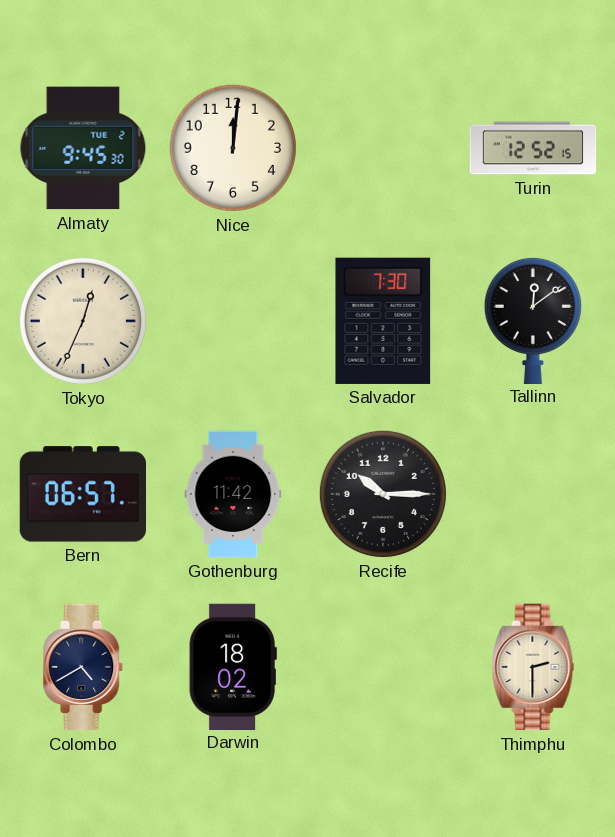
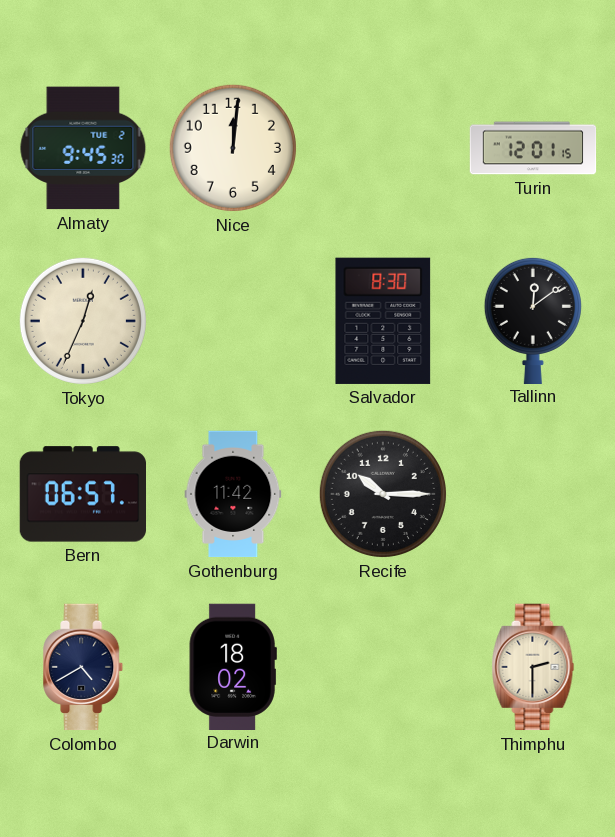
Turin: 12:52 -> 12:01 (533, 148)
Salvador: 7:30 -> 8:30 (383, 321)
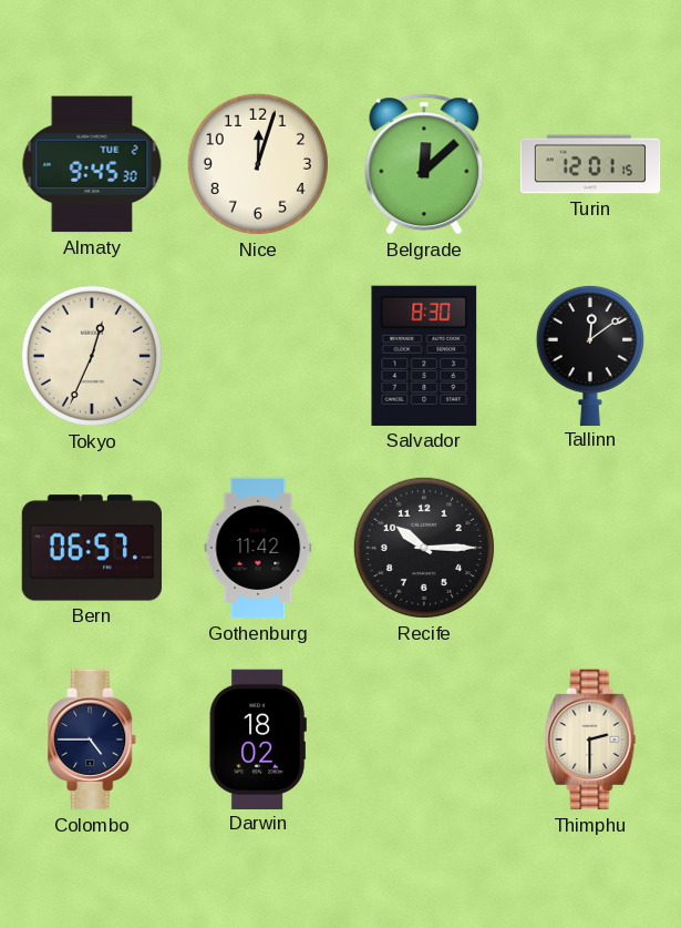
Nice: 12:01 -> 12:03 (258, 164)
Belgrade: none -> 12:08 (424, 164)
Colombo: 4:40 -> 4:45 (93, 740)
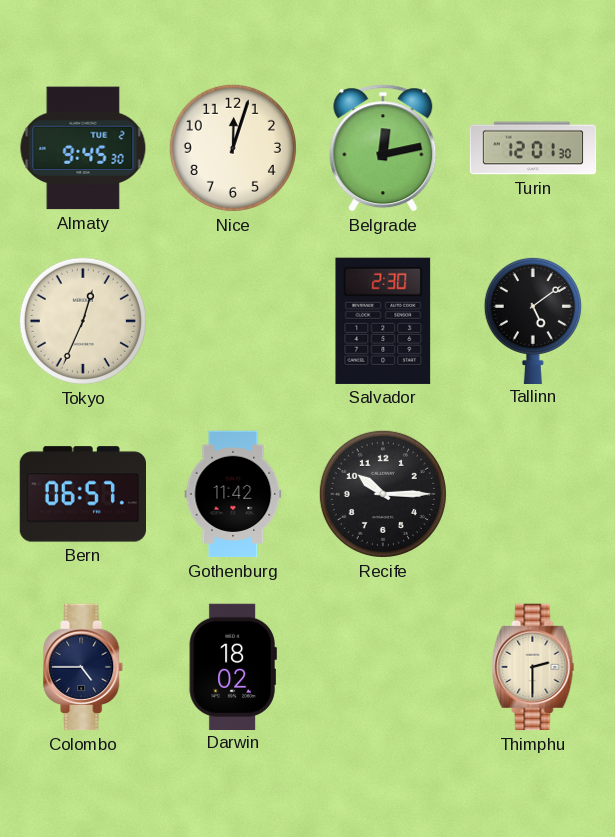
Belgrade: 12:08 -> 12:13 (383, 148)
Turin: 12:01:15 -> 12:01:30 (533, 148)
Salvador: 8:30 -> 2:30 (383, 321)
Tallinn: 12:09 -> 5:09 (533, 320)
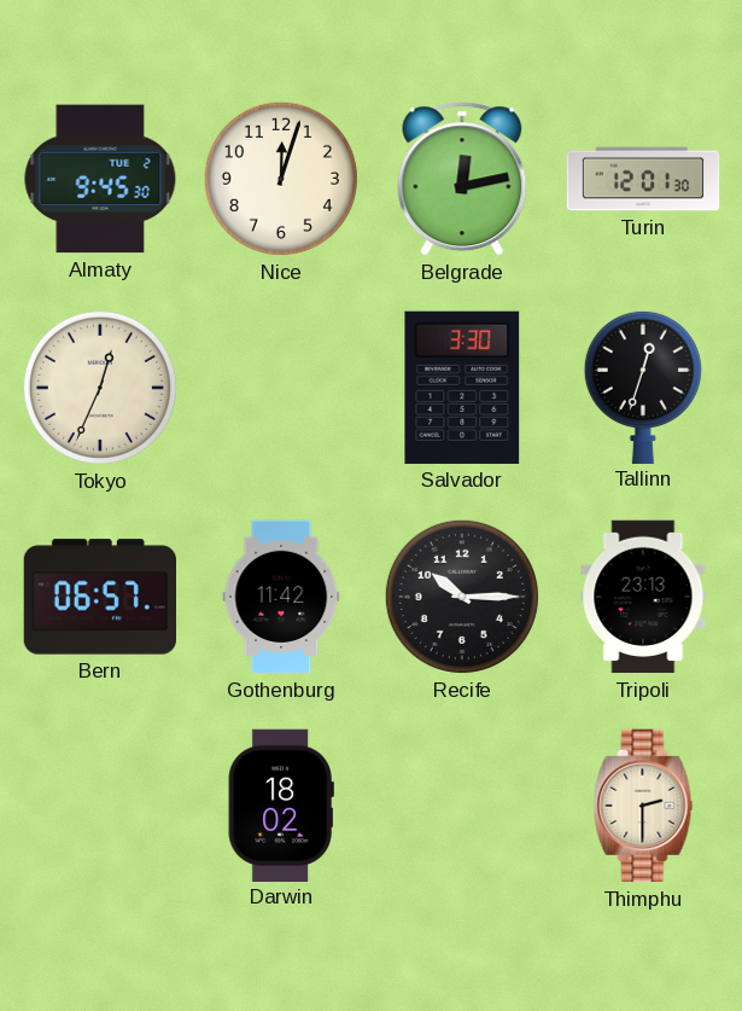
Salvador: 2:30 -> 3:30 (462, 388)
Tallinn: 5:09 -> 12:33 (643, 387)
Tripoli: none -> 23:13 (643, 597)
Colombo: 4:45 -> none (84, 667)
